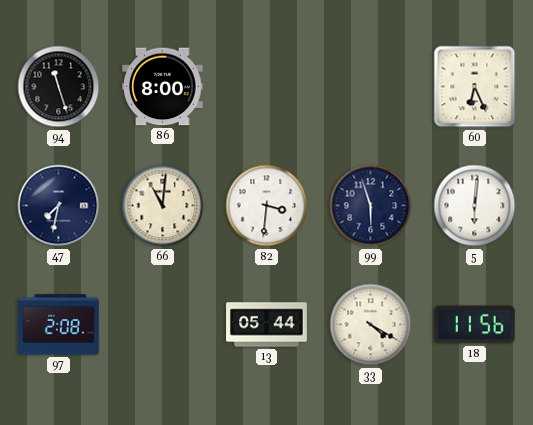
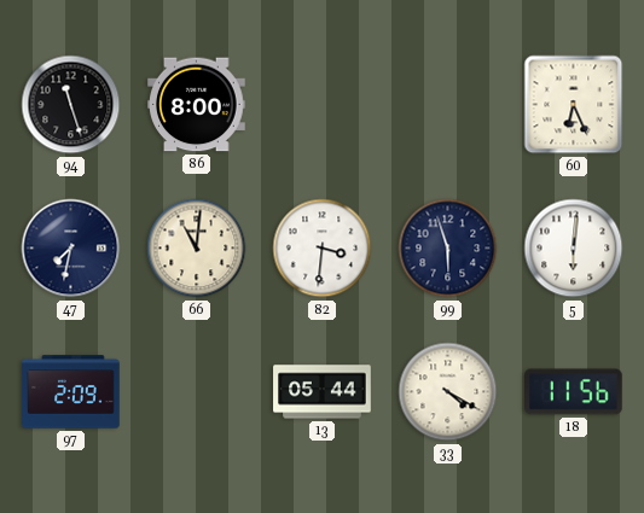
97: 2:08 -> 2:09 (71, 392)
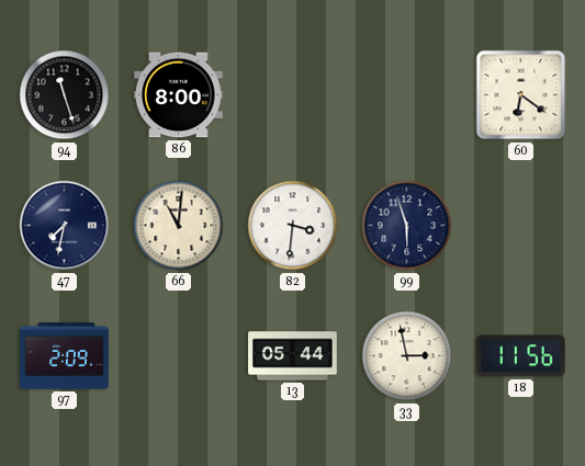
60: 6:26 -> 6:21 (521, 95)
5: 6:01 -> none (574, 249)
33: 4:20 -> 2:58 (407, 356)
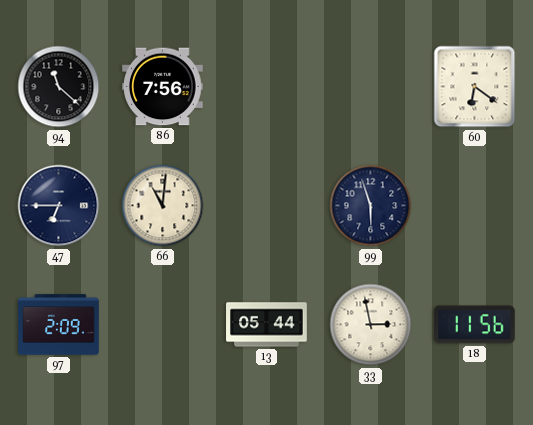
94: 11:27 -> 11:22 (59, 87)
86: 8:00 -> 7:56 (163, 87)
47: 7:32 -> 6:45 (59, 206)
82: 3:31 -> none (293, 226)
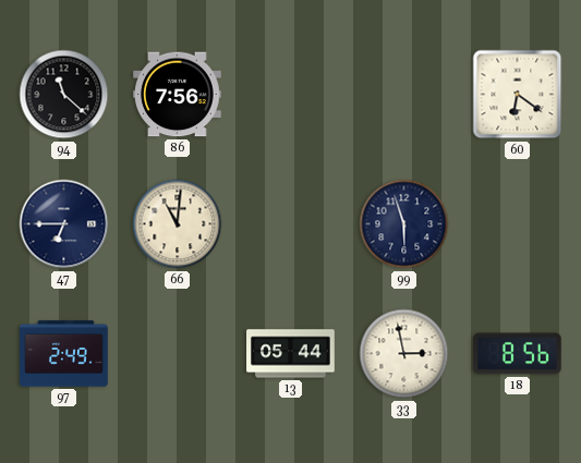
97: 2:09 -> 2:49 (64, 354)
18: 11:56 -> 8:56 (518, 354)
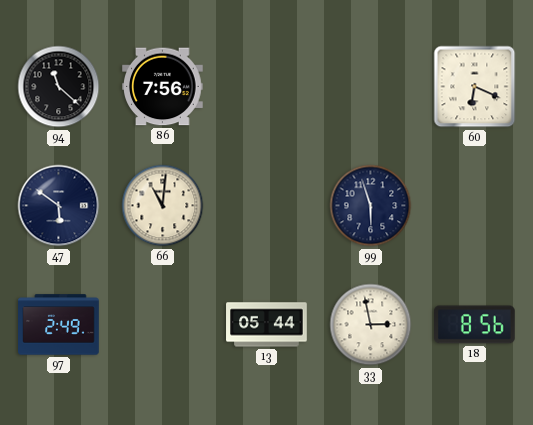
60: 6:21 -> 6:19 (475, 87)
47: 6:45 -> 5:51 (59, 206)
